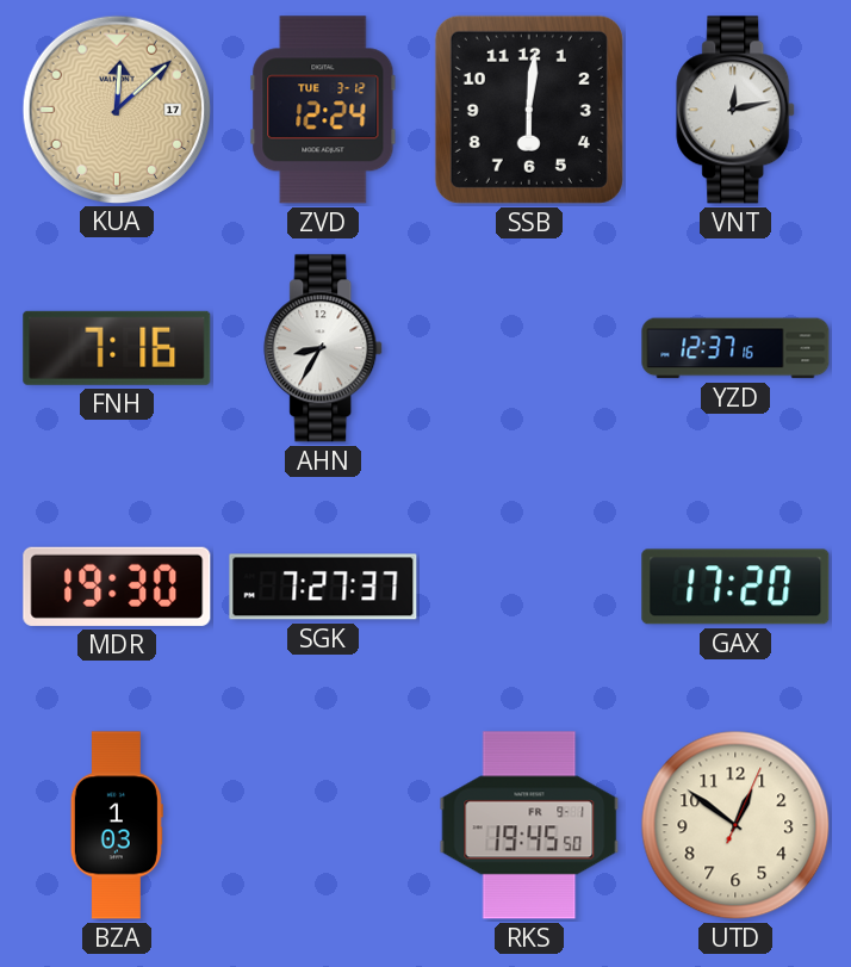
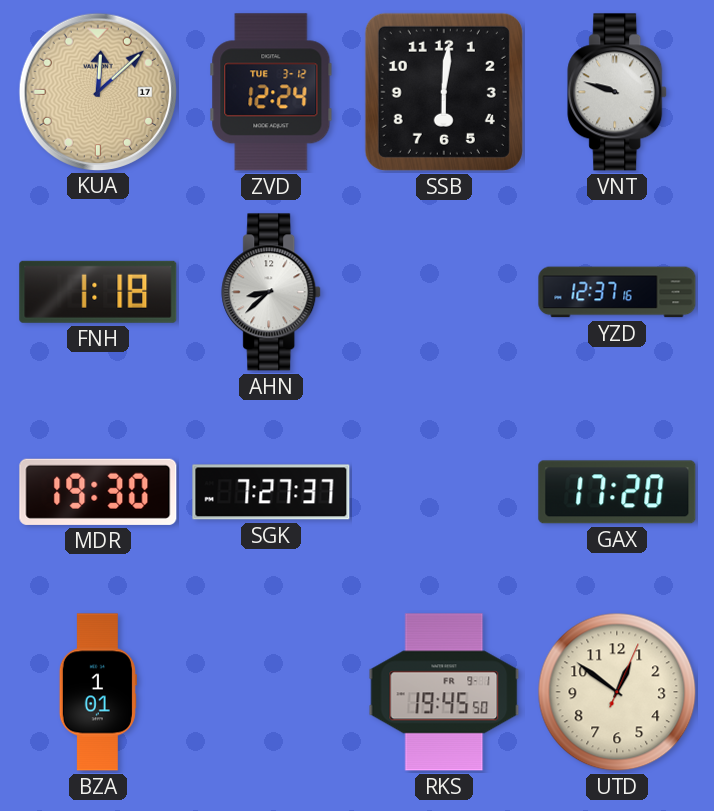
VNT: 12:13 -> 9:48 (618, 92)
FNH: 7:16 -> 1:18 (98, 292)
AHN: 8:35 -> 8:38 (272, 292)
BZA: 1:03 -> 1:01 (98, 692)
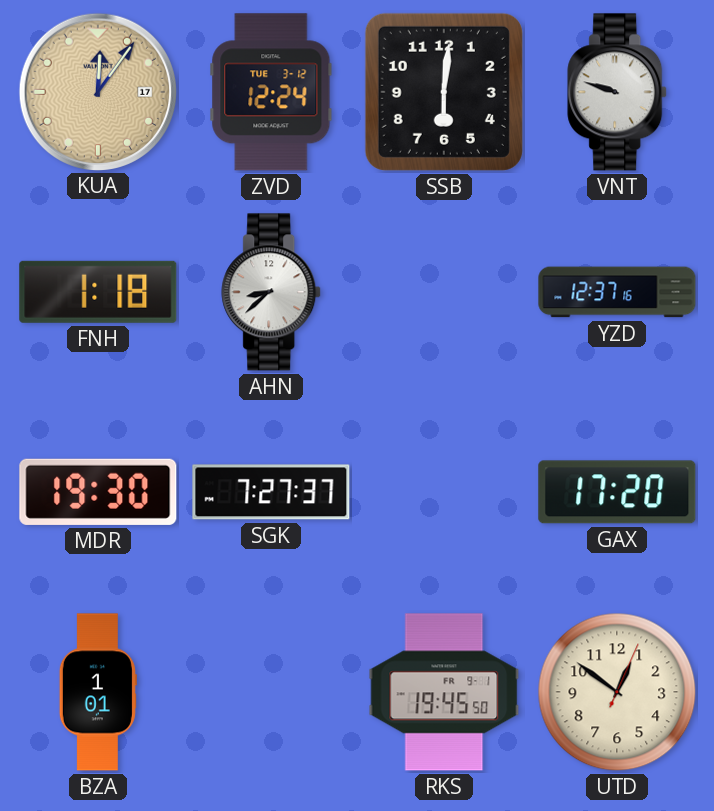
KUA: 12:08 -> 12:06 (97, 91)
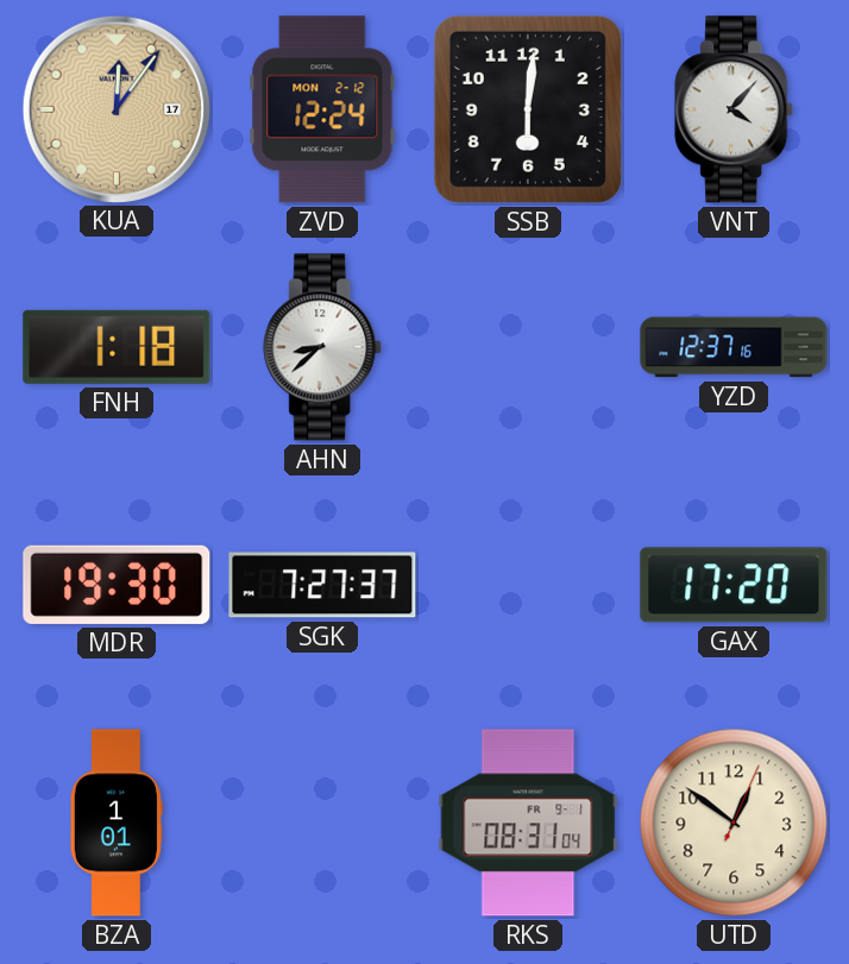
ZVD date: TUE 3-12 -> MON 2-12 (322, 109)
VNT: 9:48 -> 4:07 (735, 109)
RKS: 19:45 -> 08:31 (528, 823)
